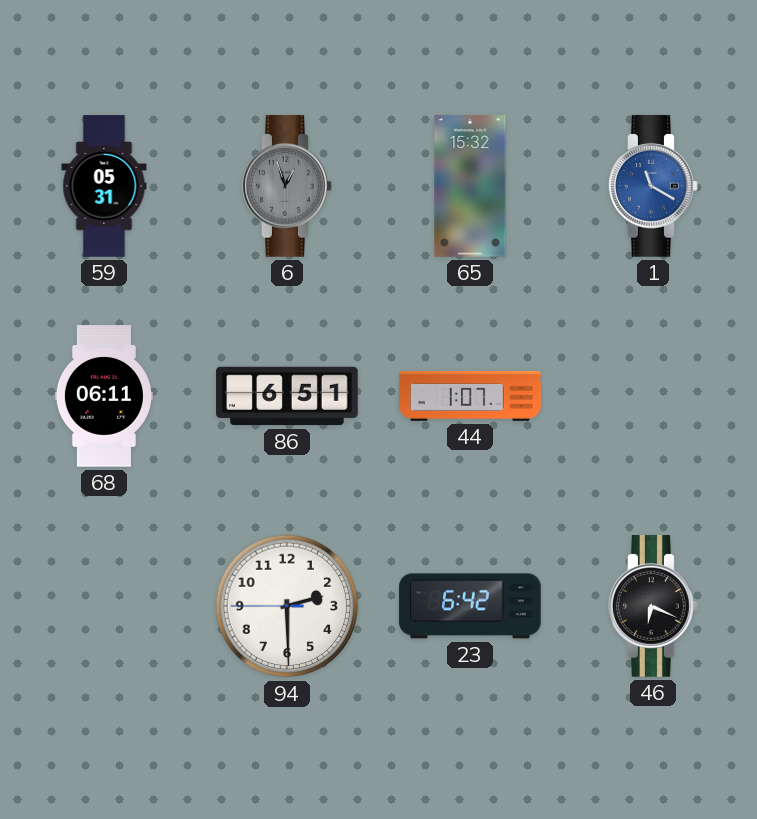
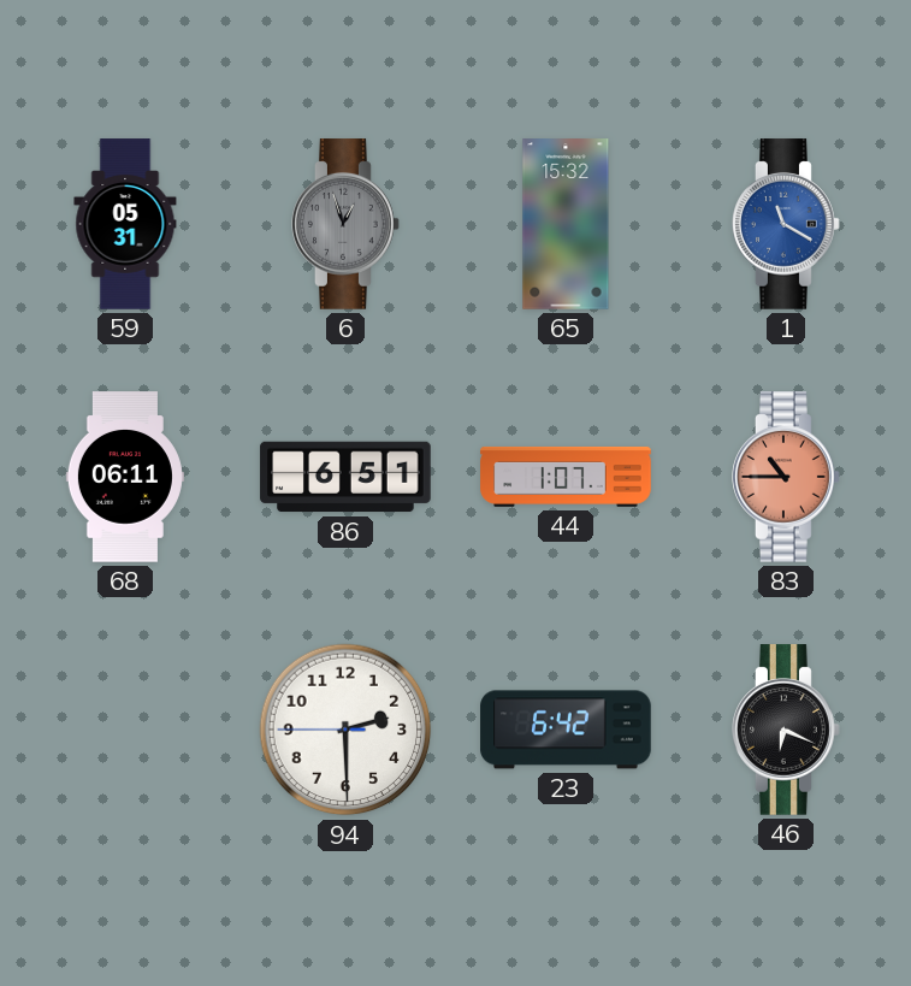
83: none -> 10:45 (786, 477)
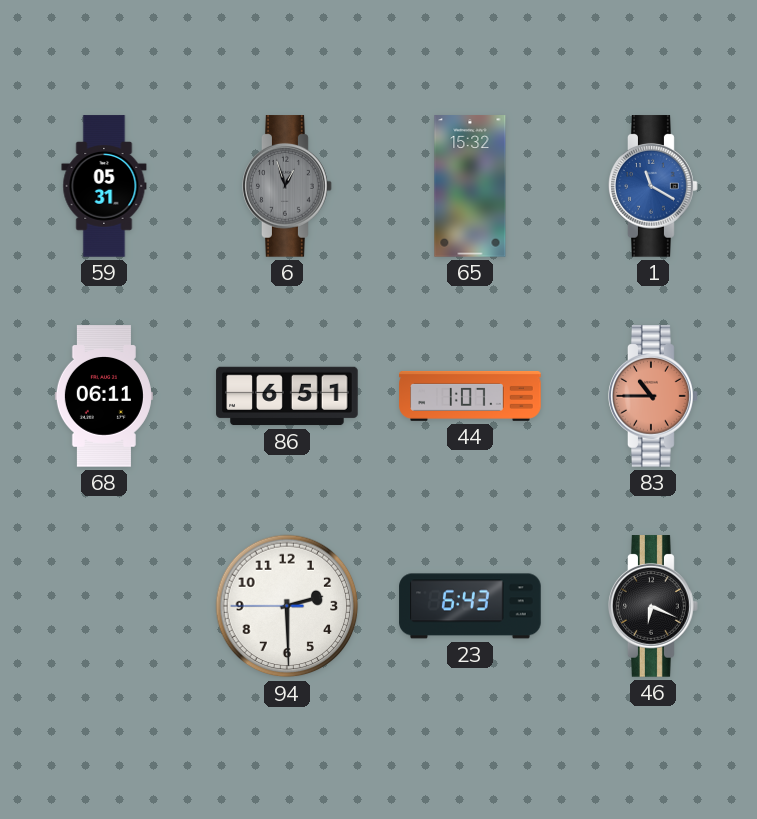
23: 6:42 -> 6:43 (470, 606)
